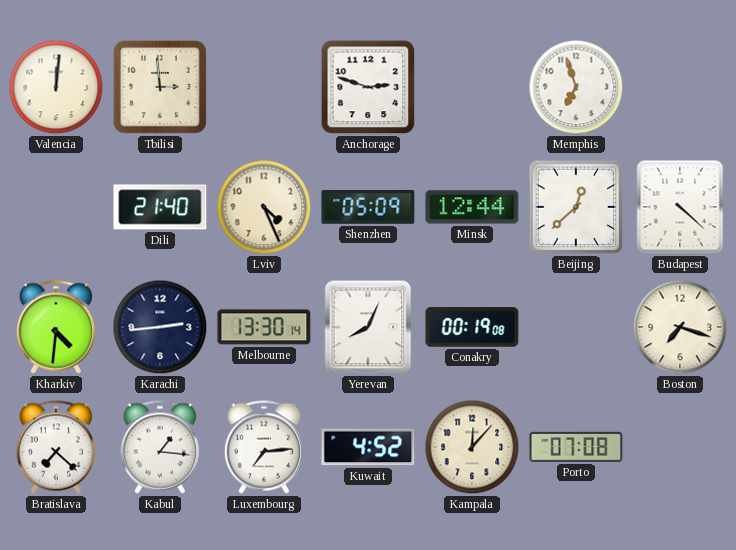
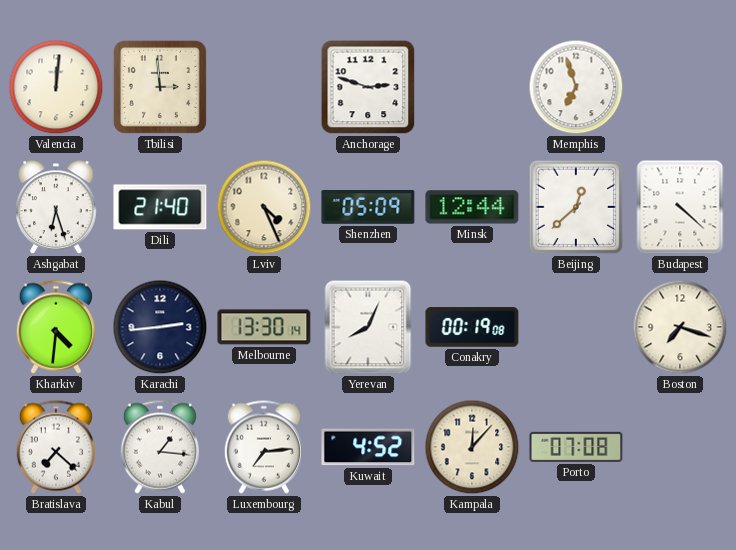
Ashgabat: none -> 6:27 (57, 208)
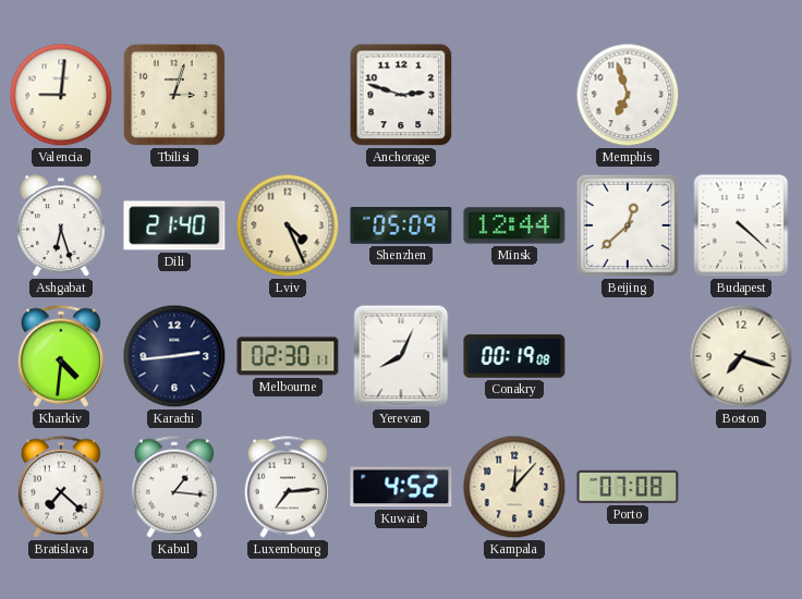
Valencia: 12:01 -> 9:01 (61, 95)
Tbilisi: 2:59 -> 3:03 (174, 95)
Melbourne: 13:30 -> 02:30 (288, 356)
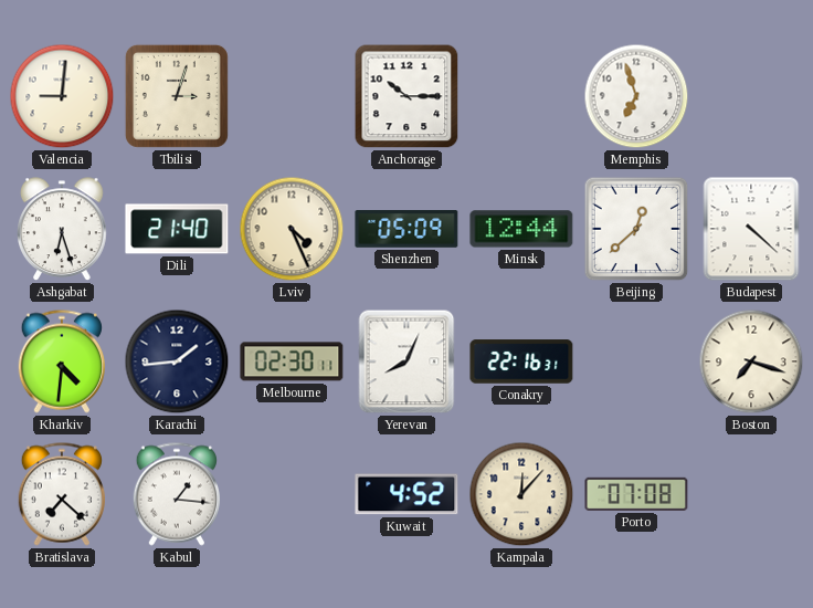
Anchorage: 2:48 -> 10:15 (406, 96)
Karachi: 2:44 -> 1:44 (177, 361)
Conakry: 00:19 -> 22:16 (521, 361)
Luxembourg: 7:14 -> none (288, 487)
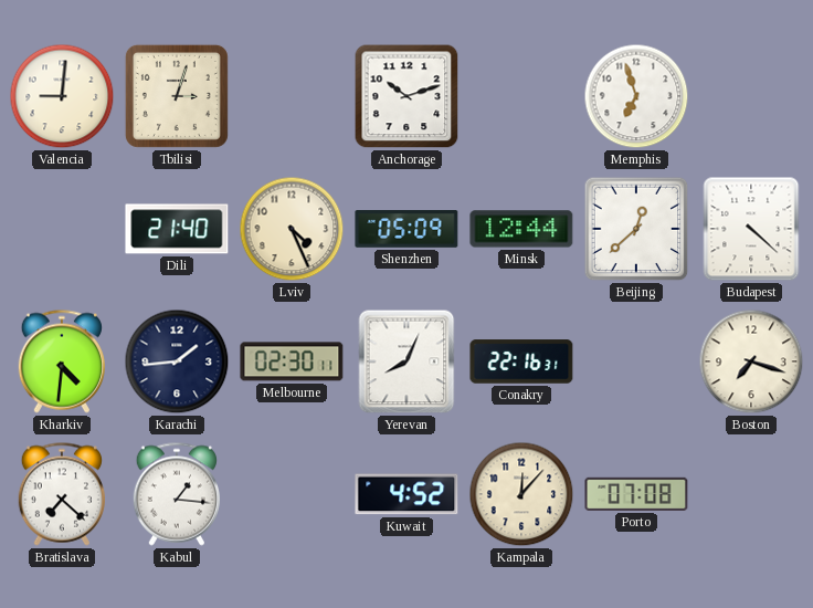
Anchorage: 10:15 -> 10:12 (406, 96)
Ashgabat: 6:27 -> none (63, 230)
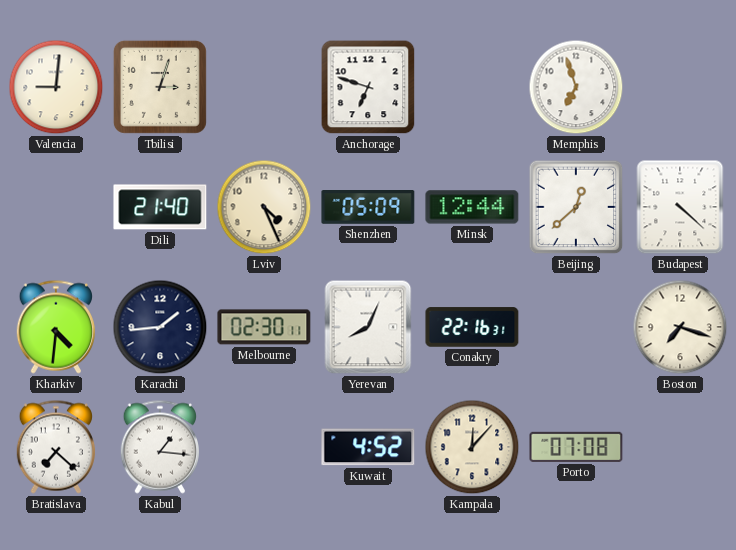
Anchorage: 10:12 -> 6:48 (368, 87)
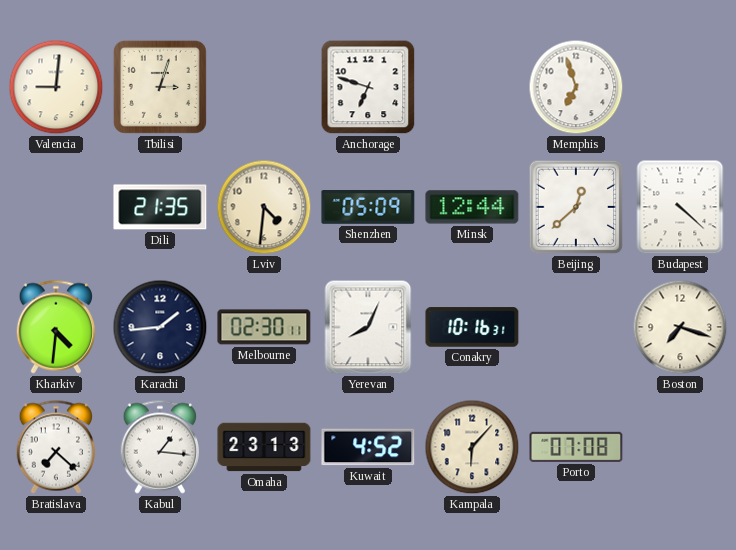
Dili: 21:40 -> 21:35 (160, 207)
Lviv: 4:26 -> 4:31 (264, 207)
Conakry: 22:16 -> 10:16 (472, 327)
Omaha: none -> 23:13 (264, 447)
Kampala: 12:07 -> 6:07 (472, 447)
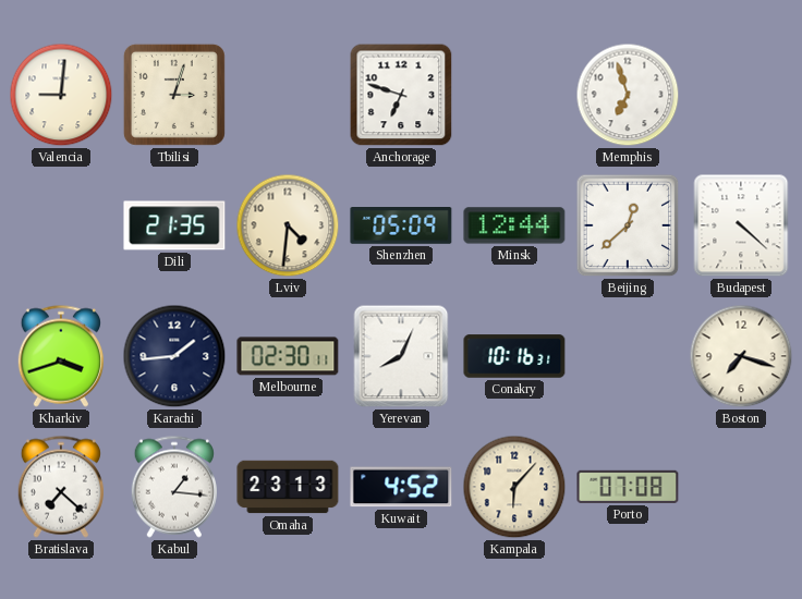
Kharkiv: 4:31 -> 3:42 (61, 356)
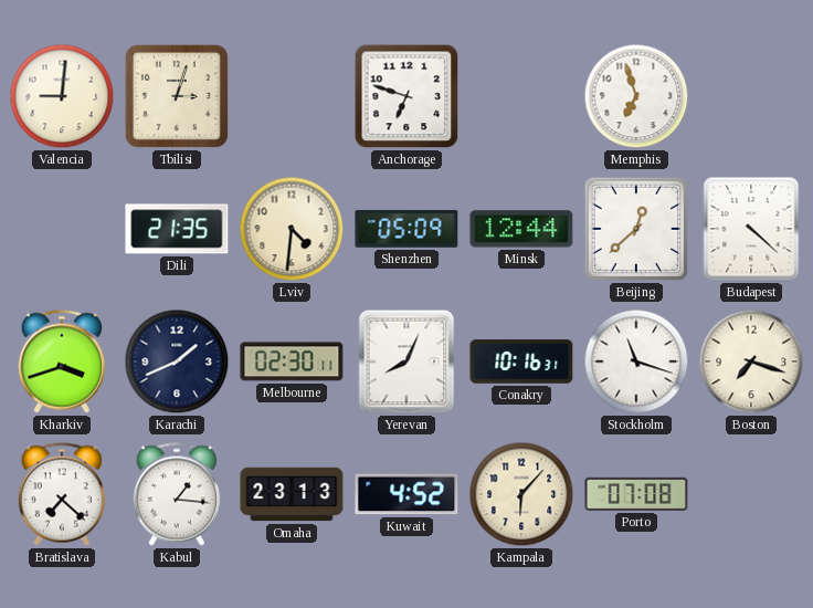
Karachi: 1:44 -> 1:41 (177, 361)
Stockholm: none -> 11:18 (636, 361)
